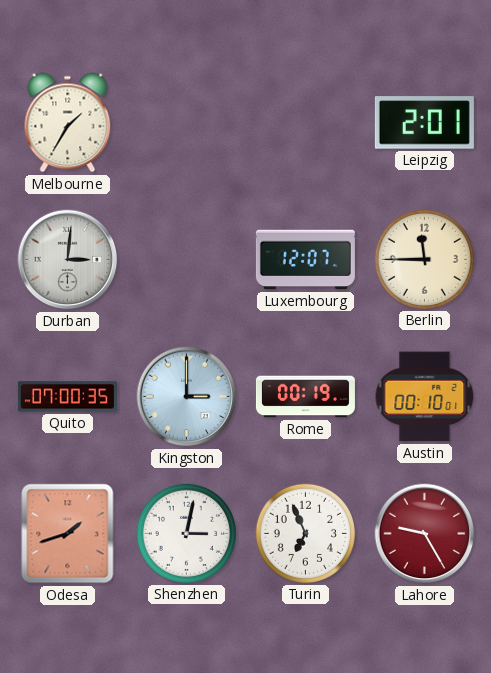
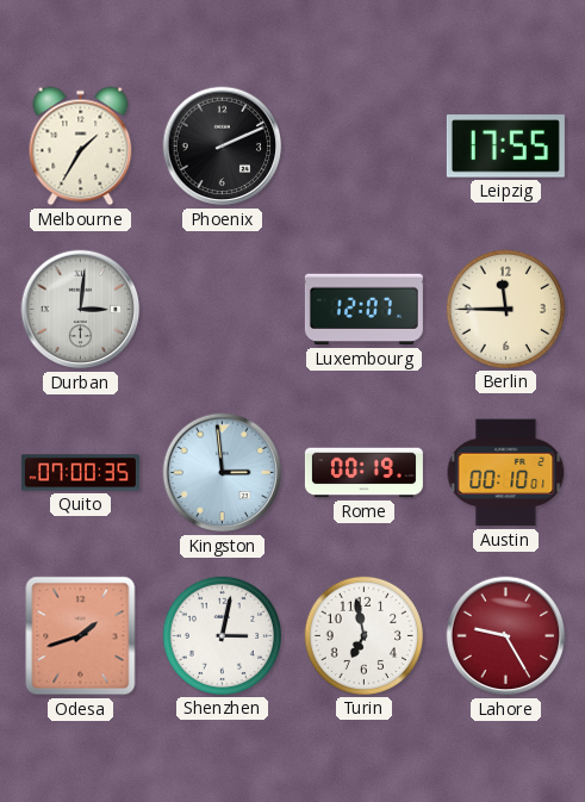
Phoenix: none -> 2:11 (223, 147)
Leipzig: 2:01 -> 17:55 (505, 147)
Kingston: 3:00 -> 2:59 (223, 473)
Turin: 6:56 -> 6:58 (363, 635)
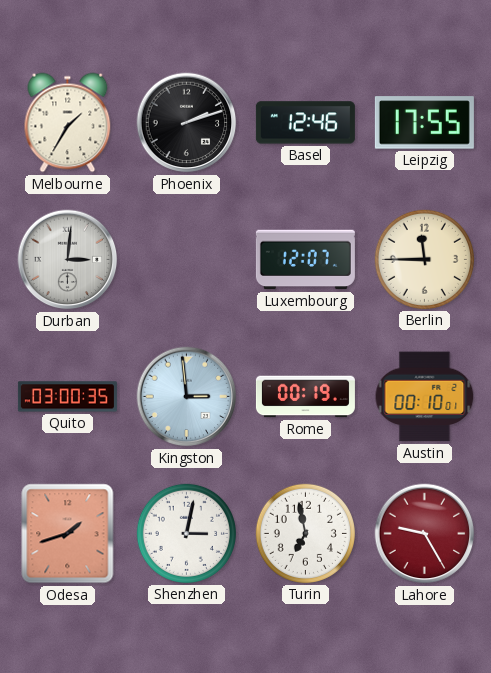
Phoenix: 2:11 -> 2:12 (187, 123)
Basel: none -> 12:46 (305, 123)
Quito: 07:00 -> 03:00 (67, 397)
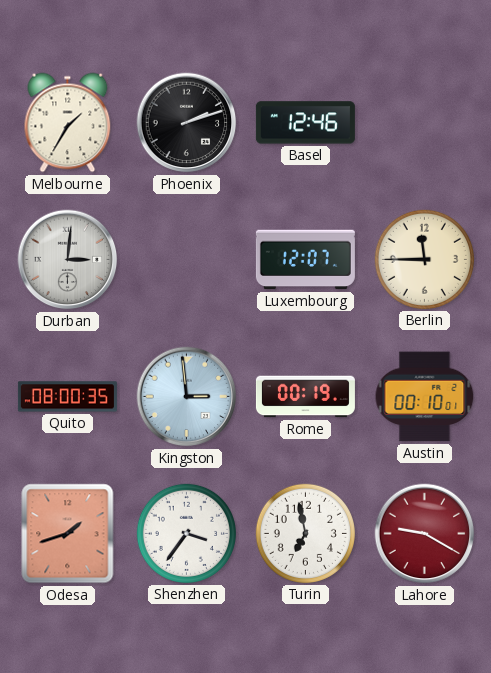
Leipzig: 17:55 -> none (424, 123)
Quito: 03:00 -> 08:00 (67, 397)
Shenzhen: 3:02 -> 3:36 (186, 533)
Lahore: 9:25 -> 9:20 (425, 534)
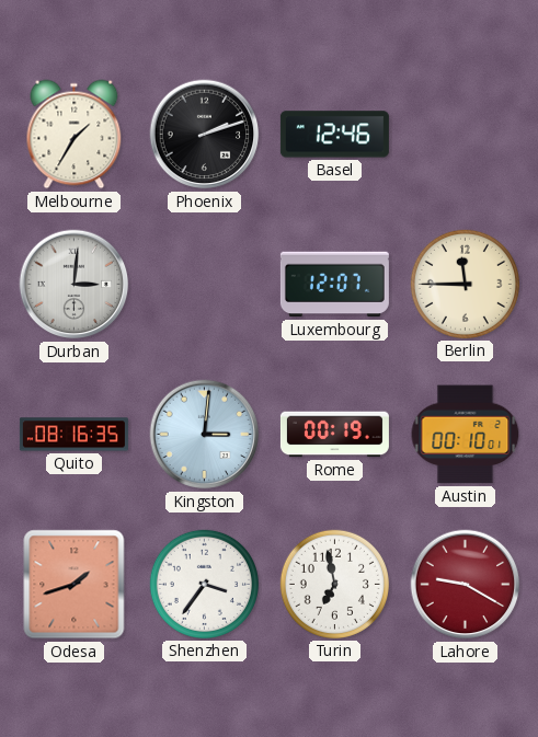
Quito: 08:00 -> 08:16 (73, 435)
Kingston: 2:59 -> 3:01 (205, 435)
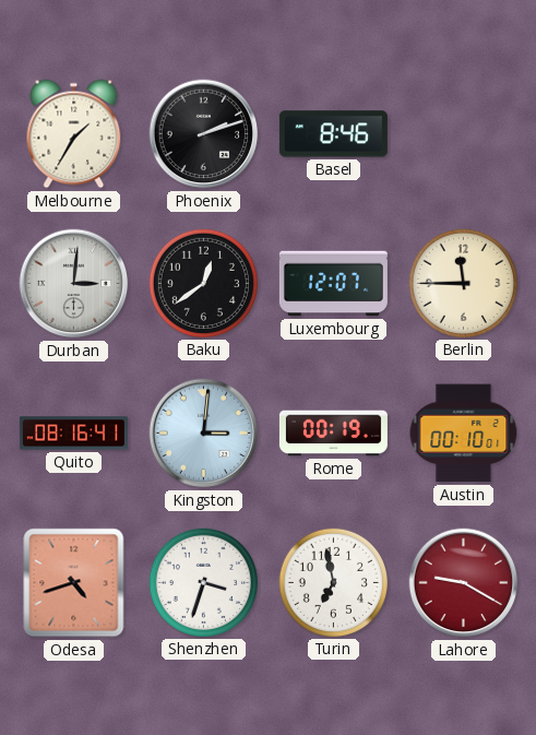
Basel: 12:46 -> 8:46 (333, 134)
Baku: none -> 12:39 (203, 283)
Quito: 08:16:35 -> 08:16:41 (73, 434)
Odesa: 1:42 -> 4:42 (74, 583)
Shenzhen: 3:36 -> 3:33 (203, 582)
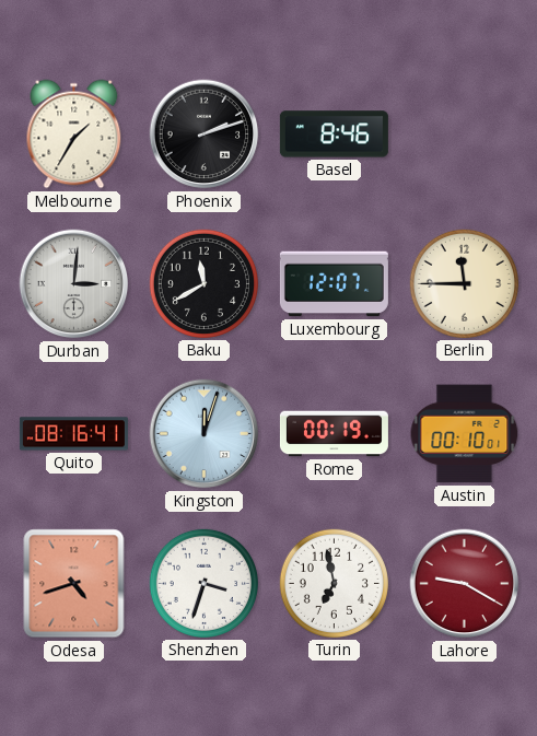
Baku: 12:39 -> 11:40 (203, 283)
Kingston: 3:01 -> 12:03 (205, 434)
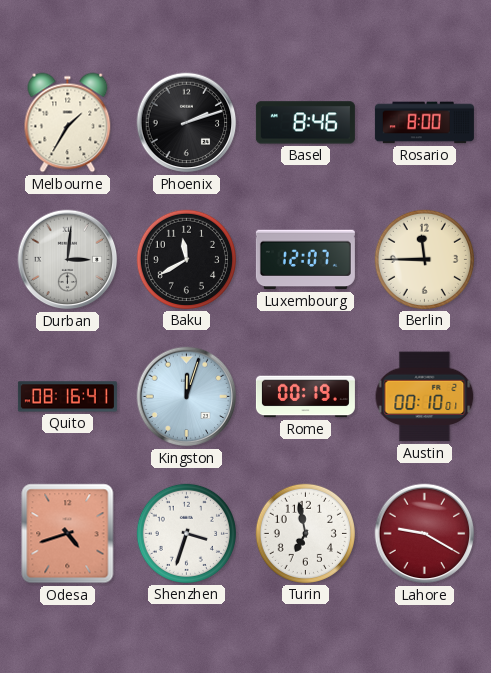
Rosario: none -> 8:00 (424, 123)
